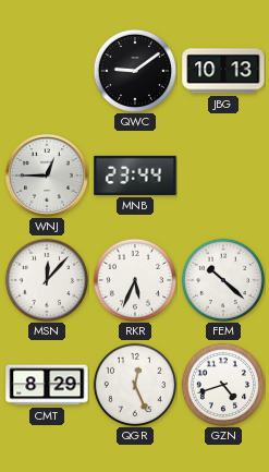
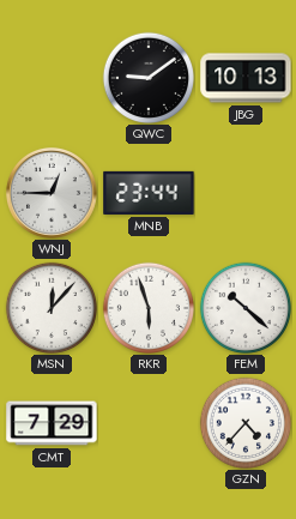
RKR: 5:34 -> 5:57 (147, 307)
CMT: 8:29 -> 7:29 (52, 423)
QGR: 12:26 -> none (134, 384)
GZN: 4:42 -> 4:37 (244, 422)
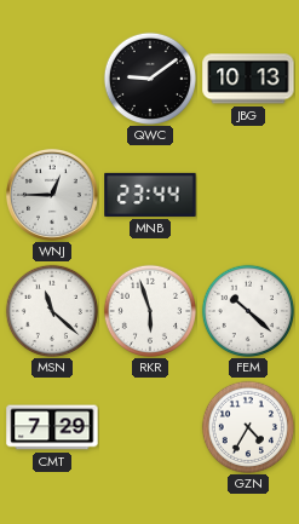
MSN: 12:07 -> 11:22 (51, 310)
GZN: 4:37 -> 4:35 (247, 426)
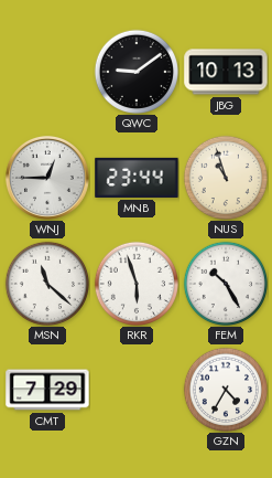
NUS: none -> 10:57 (225, 177)
FEM: 10:22 -> 10:25 (225, 283)
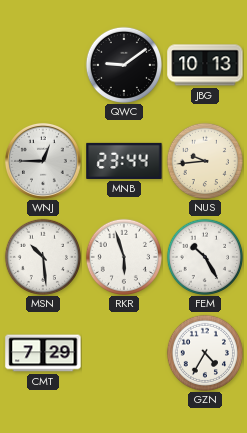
NUS: 10:57 -> 9:44 (204, 160)
MSN: 11:22 -> 10:29 (42, 256)
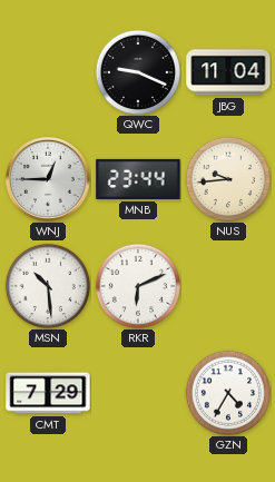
QWC: 9:09 -> 9:19 (137, 71)
JBG: 10:13 -> 11:04 (228, 72)
RKR: 5:57 -> 6:11 (137, 285)
FEM: 10:25 -> none (204, 256)
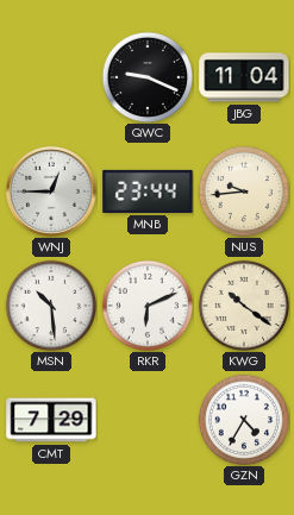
KWG: none -> 10:21 (243, 304)
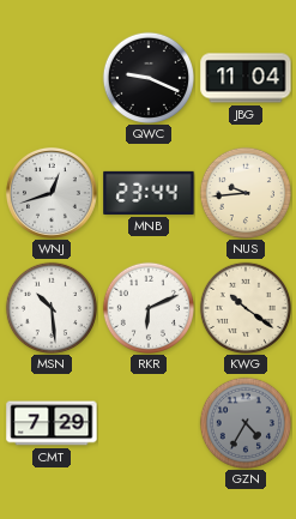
WNJ: 12:45 -> 12:42 (52, 193)
GZN dial: white -> grey (244, 422)
